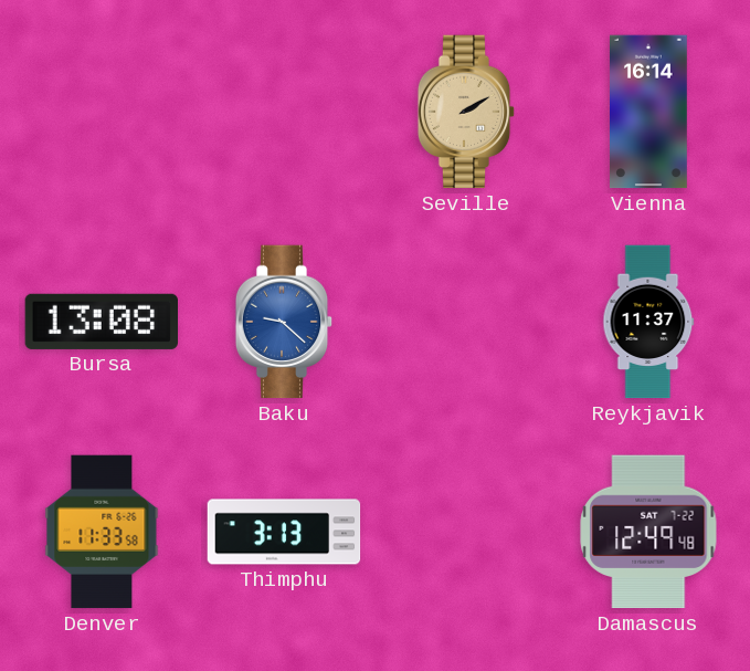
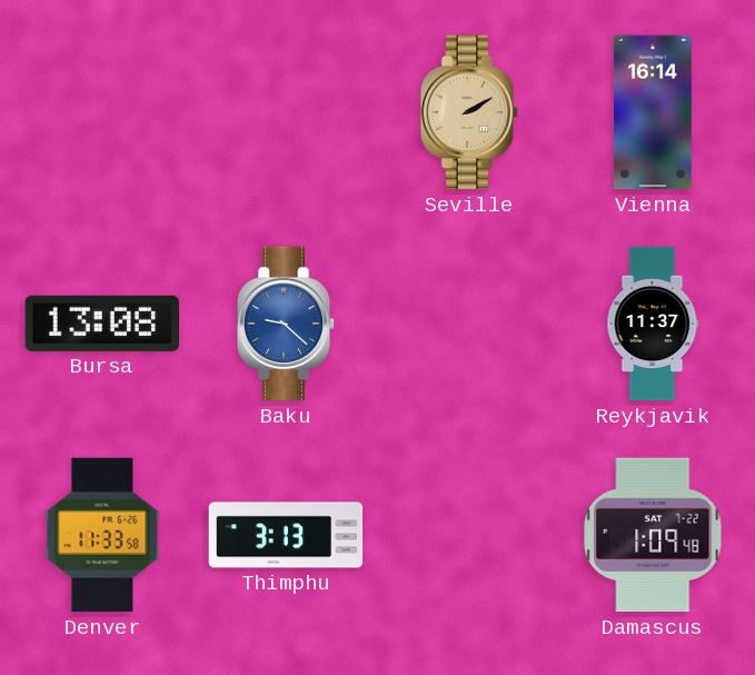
Damascus: 12:49 -> 1:09 (653, 535)
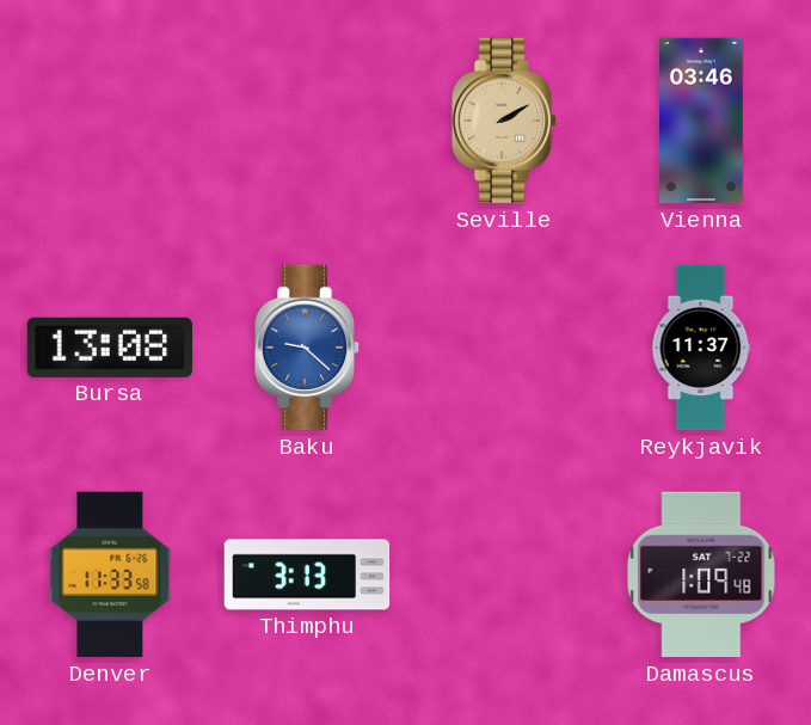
Vienna: 16:14 -> 03:46 (702, 121)
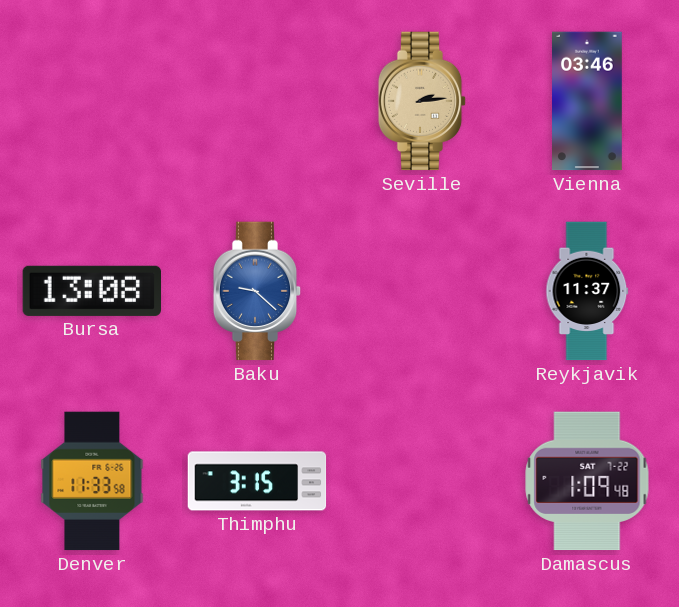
Seville: 2:10 -> 2:14 (422, 101)
Thimphu: 3:13 -> 3:15 (257, 481)
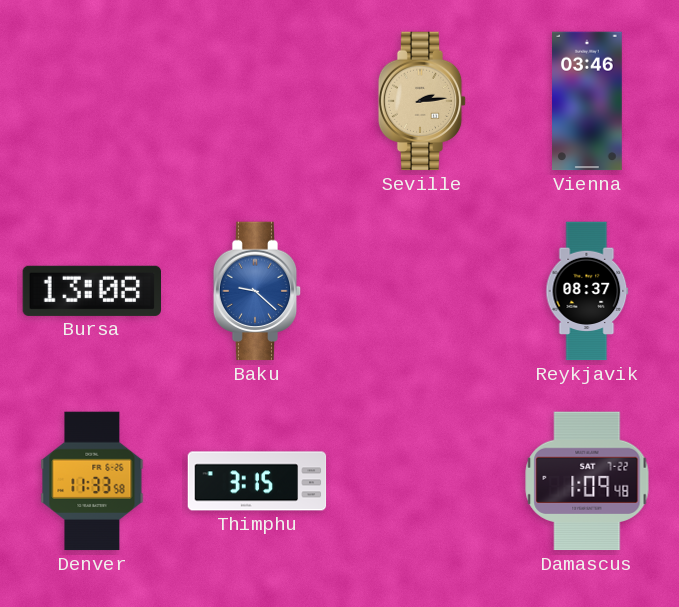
Reykjavik: 11:37 -> 08:37 (587, 291)
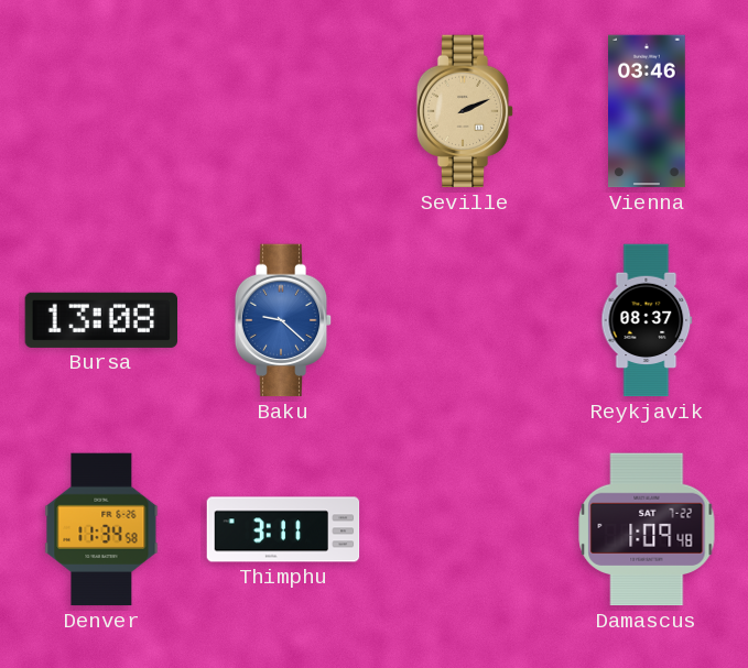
Seville: 2:14 -> 2:11 (465, 111)
Denver: 11:33 -> 11:34 (101, 529)
Thimphu: 3:15 -> 3:11 (283, 529)
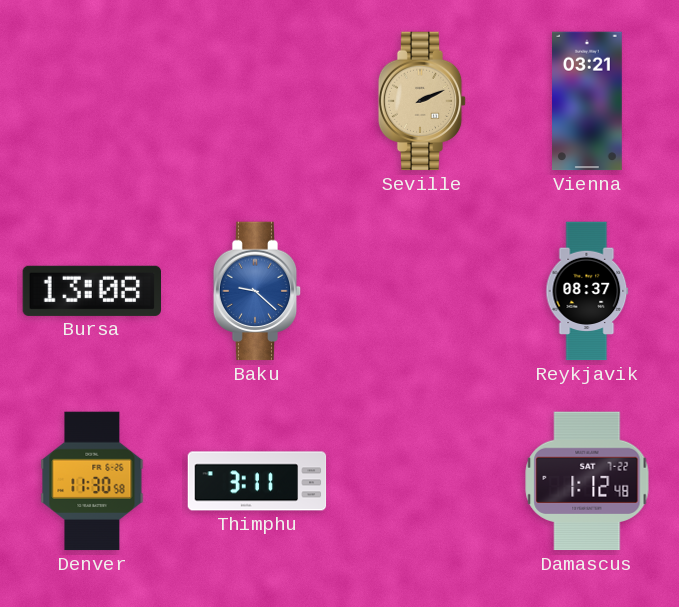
Vienna: 03:46 -> 03:21 (588, 101)
Denver: 11:34 -> 11:30 (92, 481)
Damascus: 1:09 -> 1:12 (587, 481)
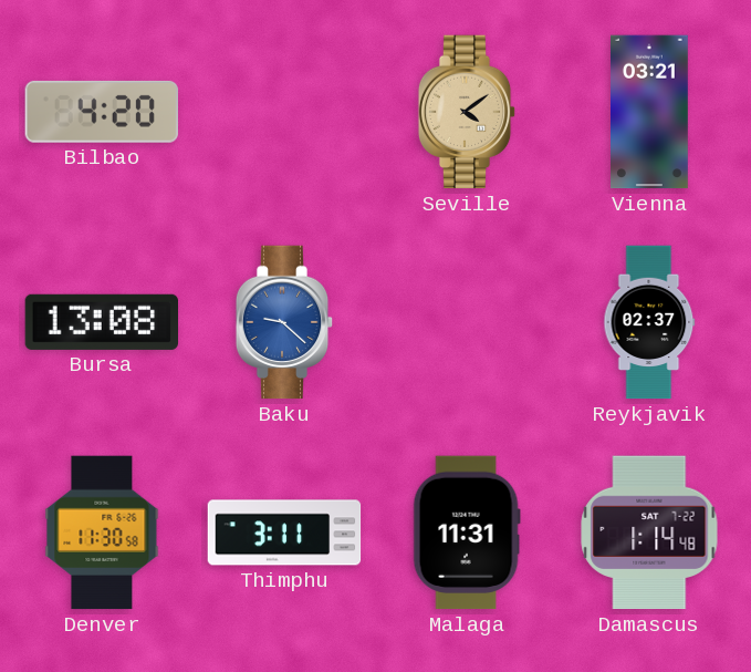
Bilbao: none -> 4:20 (101, 112)
Seville: 2:11 -> 4:09 (467, 112)
Reykjavik: 08:37 -> 02:37 (649, 322)
Malaga: none -> 11:31 (467, 533)
Damascus: 1:12 -> 1:14 (649, 533)
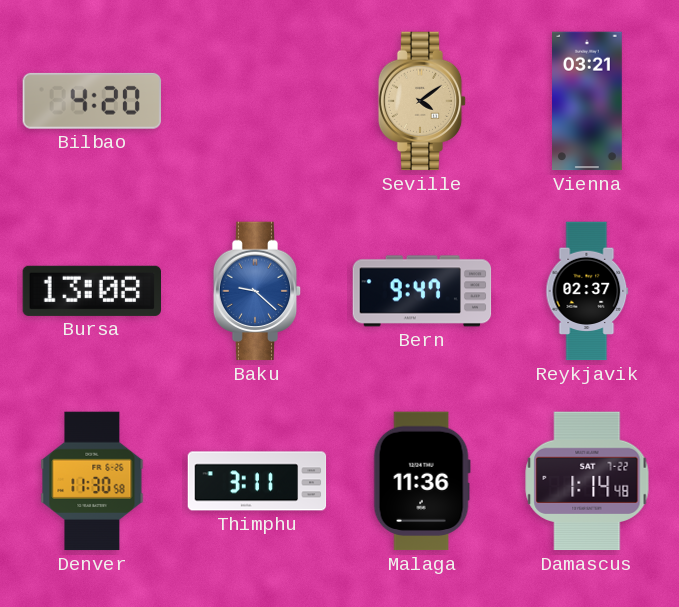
Bern: none -> 9:47 (422, 291)
Malaga: 11:31 -> 11:36 (422, 481)
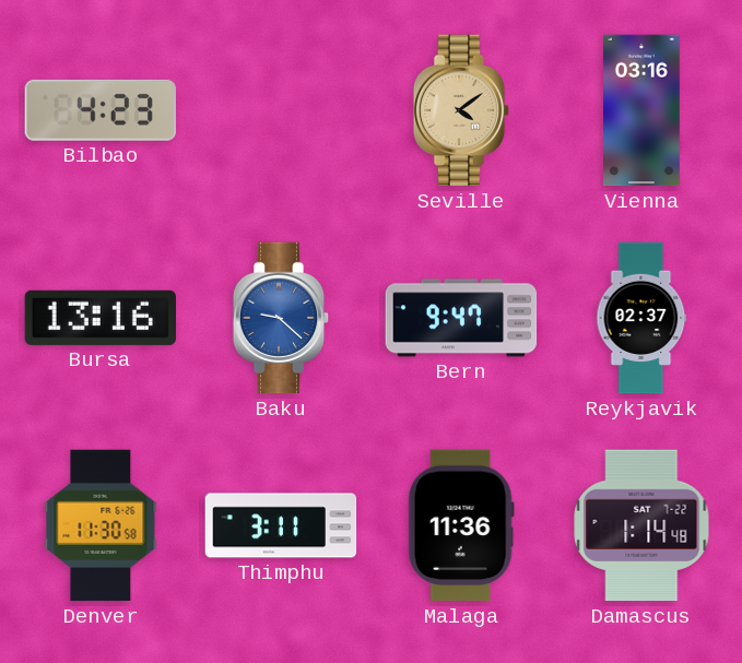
Bilbao: 4:20 -> 4:23 (99, 110)
Vienna: 03:21 -> 03:16 (643, 110)
Bursa: 13:08 -> 13:16 (99, 318)
